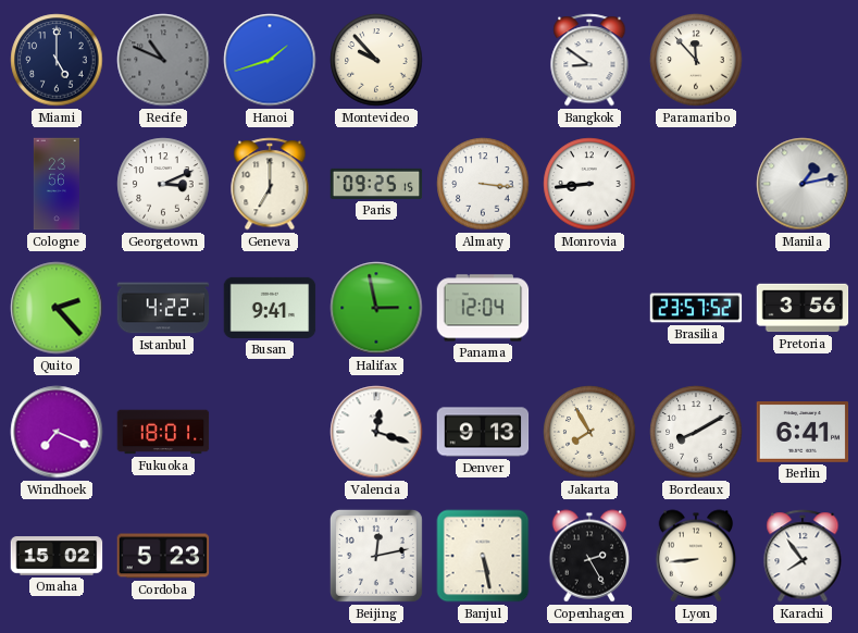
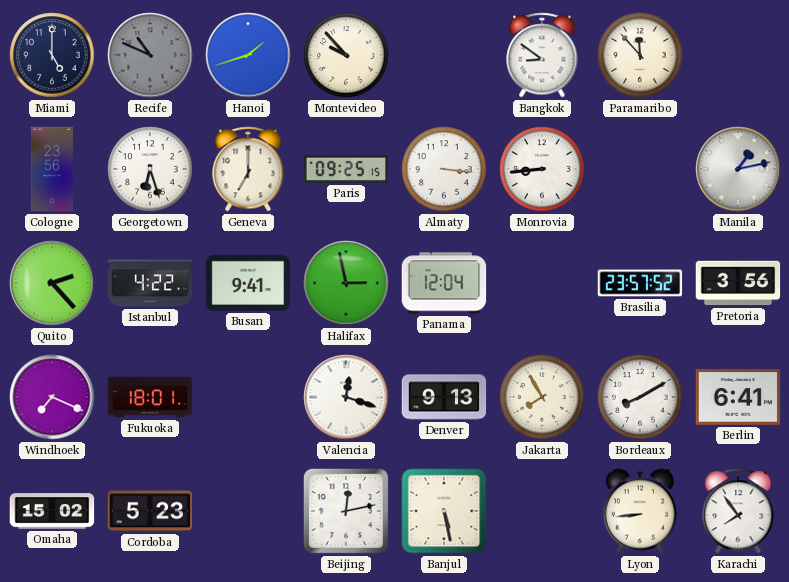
Georgetown: 3:11 -> 6:27 (150, 169)
Copenhagen: 2:25 -> none (589, 556)
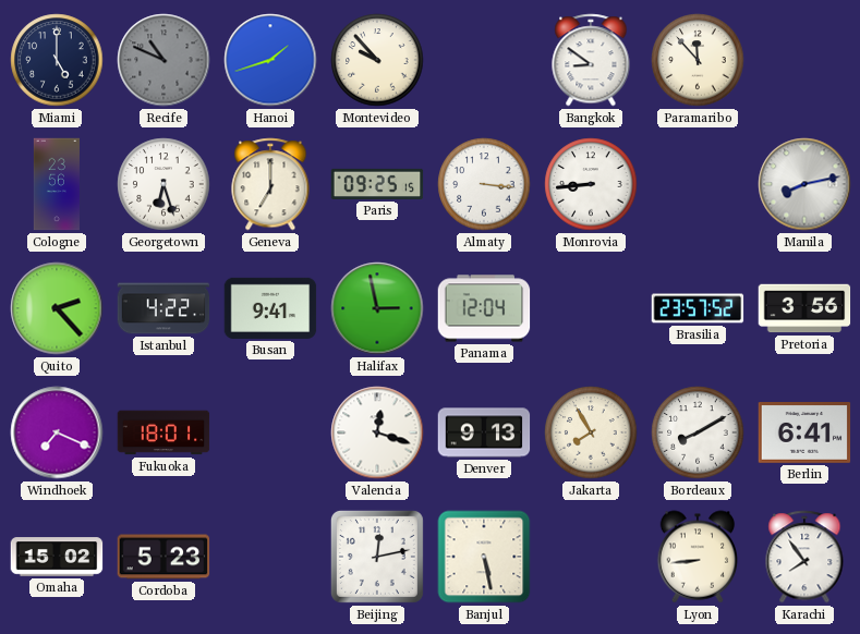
Manila: 1:13 -> 8:13 (804, 184)
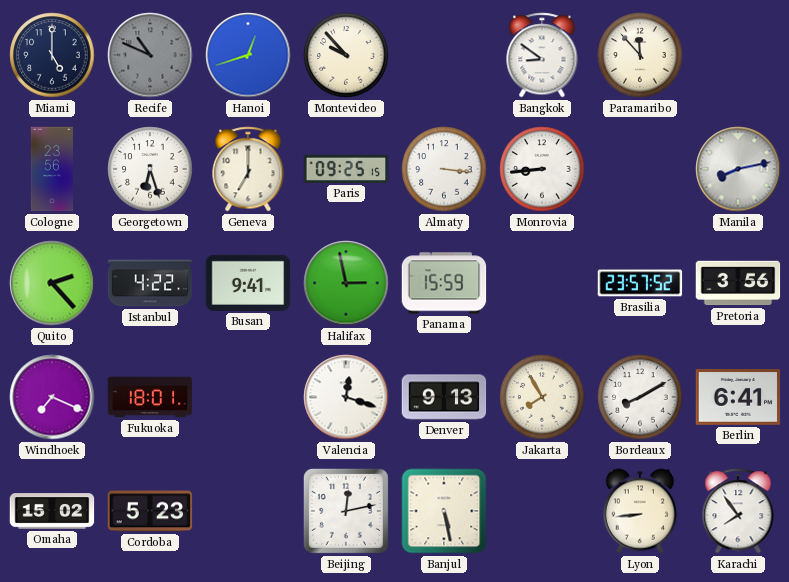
Hanoi: 1:42 -> 12:42 (248, 55)
Panama: 12:04 -> 15:59 (444, 283)
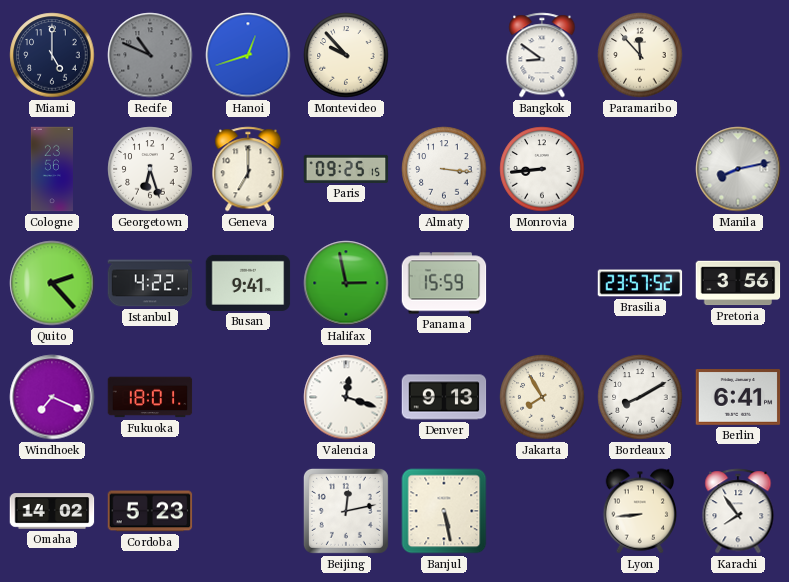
Omaha: 15:02 -> 14:02 (52, 511)
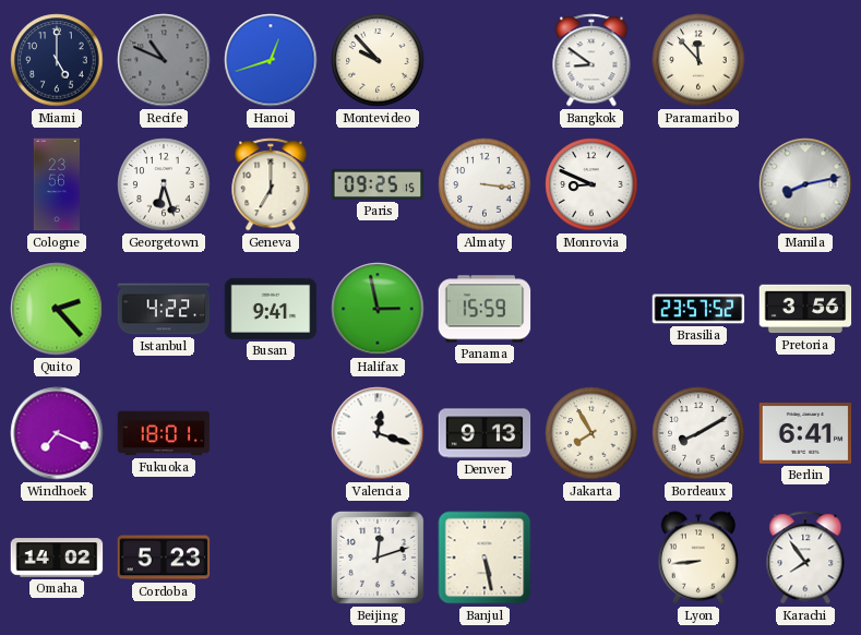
Monrovia: 8:44 -> 8:49 (591, 184)
Beijing: 12:13 -> 12:12 (378, 558)
